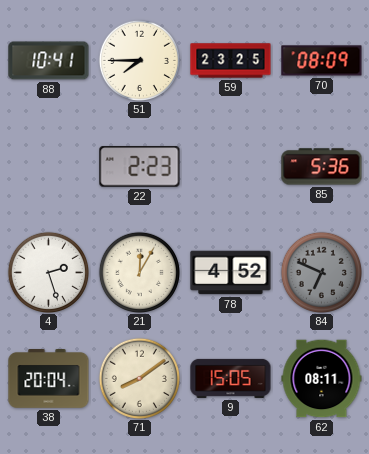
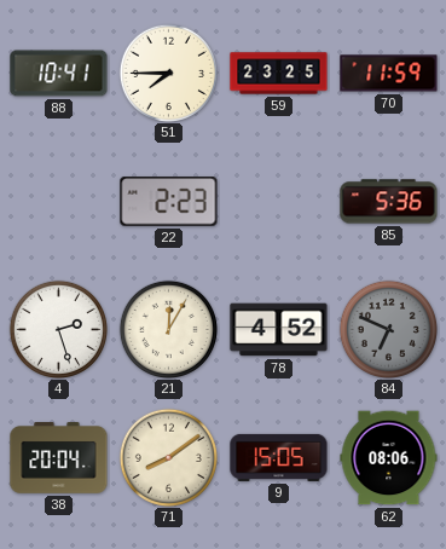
70: 08:09 -> 11:59 (389, 74)
62: 08:11 -> 08:06 (389, 458)
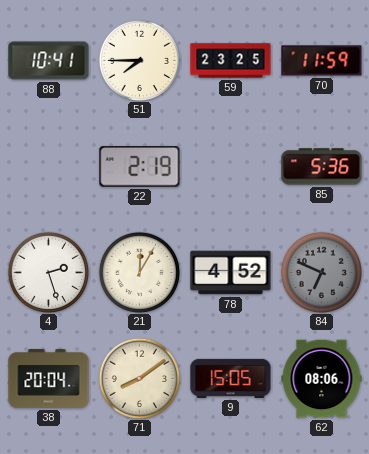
22: 2:23 -> 2:19 (140, 167)
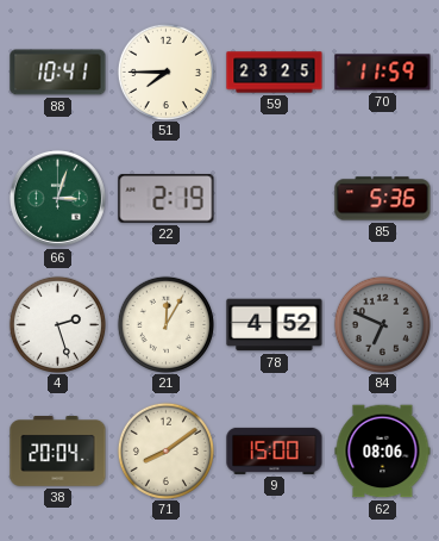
66: none -> 3:03 (57, 198)
9: 15:05 -> 15:00 (275, 450)
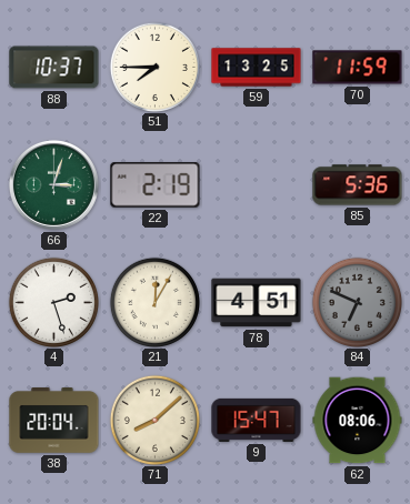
88: 10:41 -> 10:37 (54, 68)
59: 23:25 -> 13:25 (257, 68)
78: 4:52 -> 4:51 (257, 303)
71: 8:09 -> 8:08 (154, 420)
9: 15:00 -> 15:47 (257, 420)
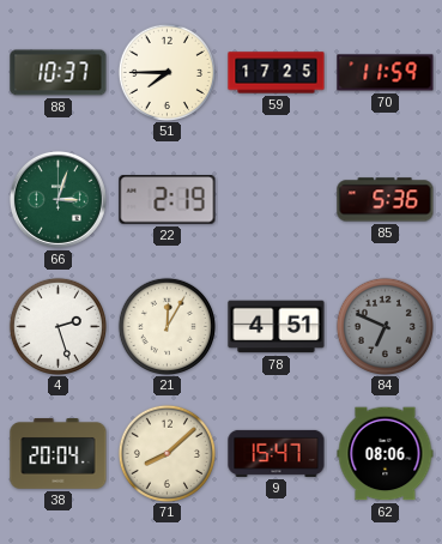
59: 13:25 -> 17:25 (277, 73)
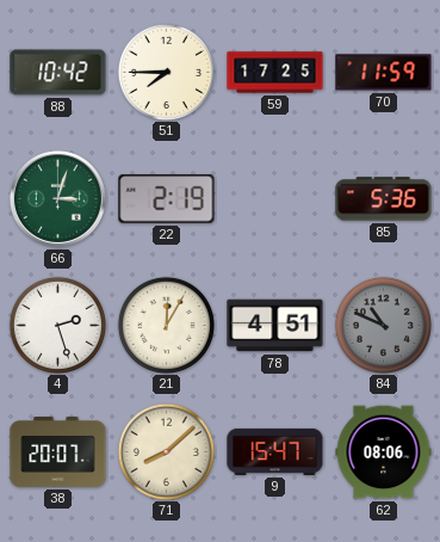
88: 10:37 -> 10:42 (58, 73)
84: 6:49 -> 10:49 (383, 325)
38: 20:04 -> 20:07 (58, 452)
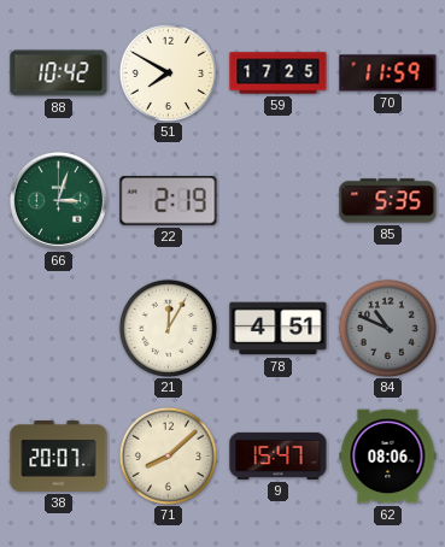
51: 7:45 -> 7:50 (168, 72)
85: 5:36 -> 5:35 (388, 201)
4: 2:27 -> none (57, 325)
